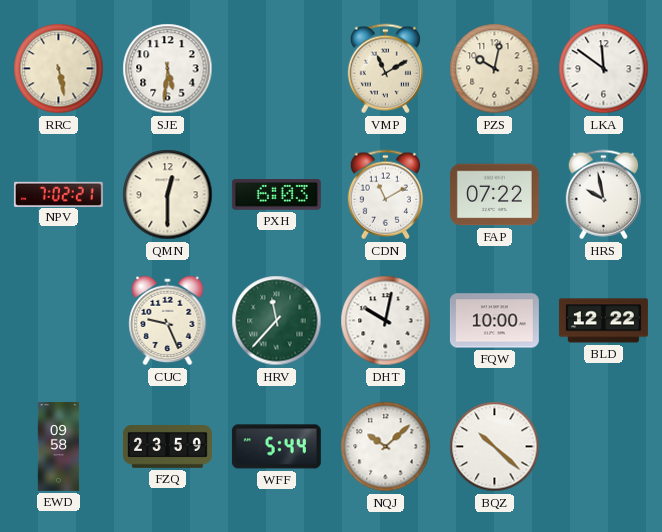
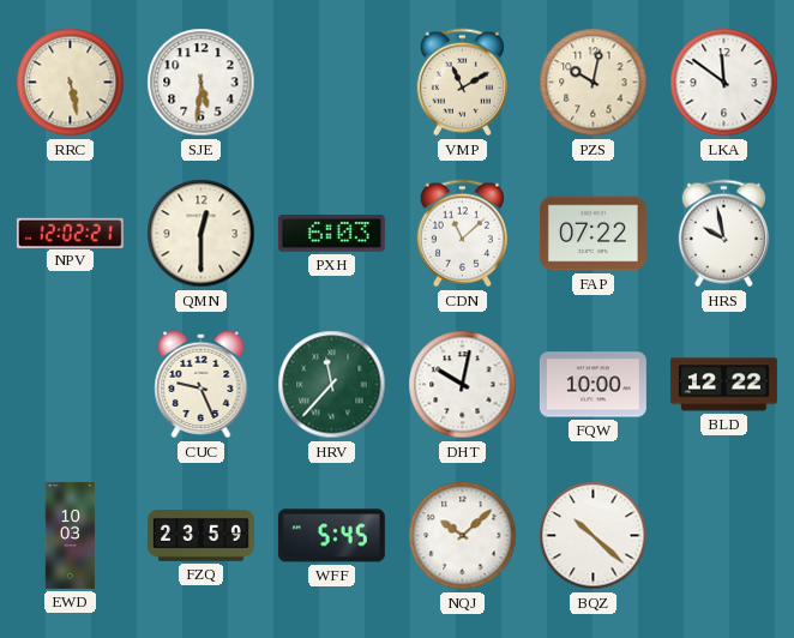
NPV: 7:02 -> 12:02 (70, 233)
CDN: 11:10 -> 11:08 (462, 234)
EWD: 09:58 -> 10:03 (71, 535)
WFF: 5:44 -> 5:45 (331, 536)
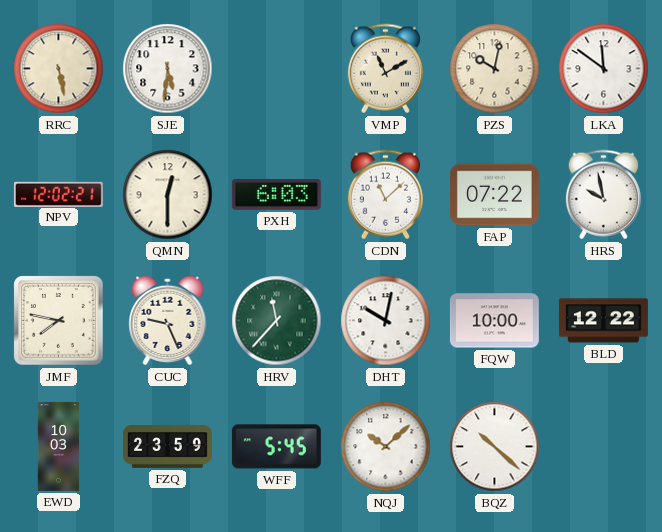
JMF: none -> 7:47 (59, 321)
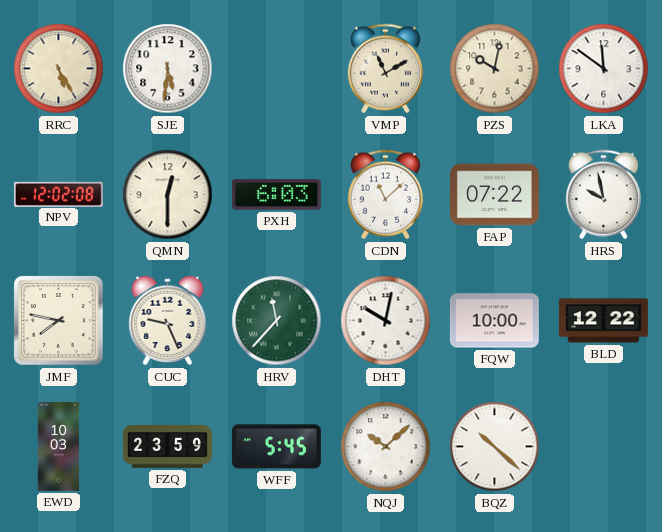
RRC: 5:28 -> 5:25 (59, 69)
NPV: 12:02:21 -> 12:02:08 (58, 194)
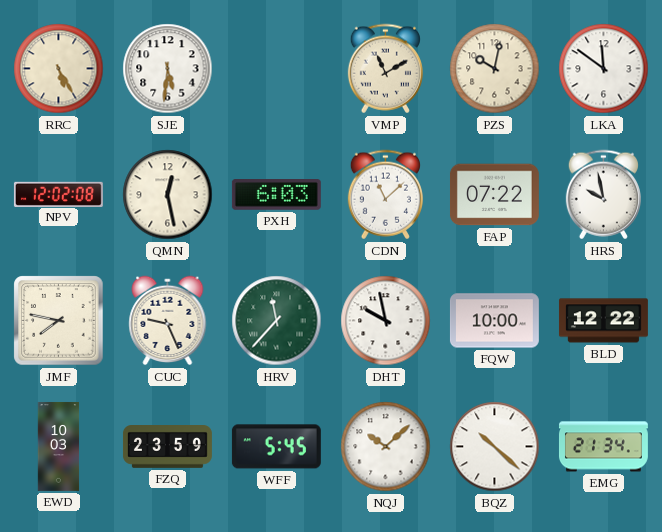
QMN: 12:30 -> 12:28 (168, 195)
DHT: 10:02 -> 9:58 (386, 321)
EMG: none -> 21:34 (603, 447)
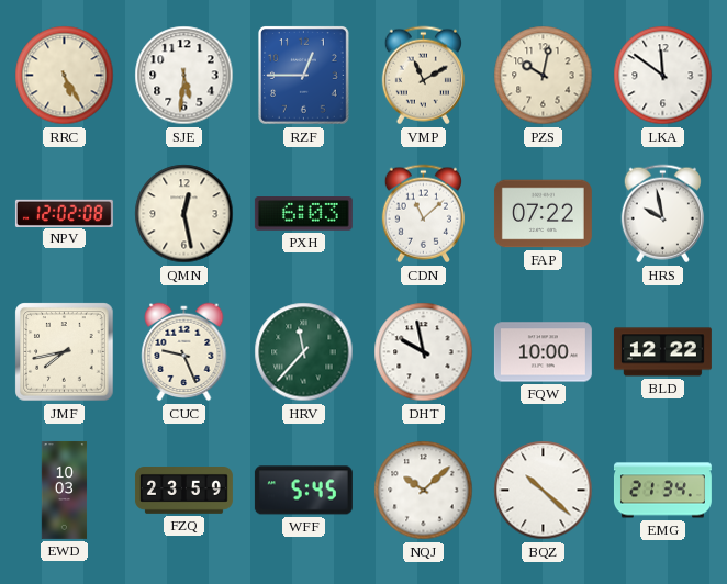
RZF: none -> 12:45 (304, 76)
JMF: 7:47 -> 7:43 (65, 352)
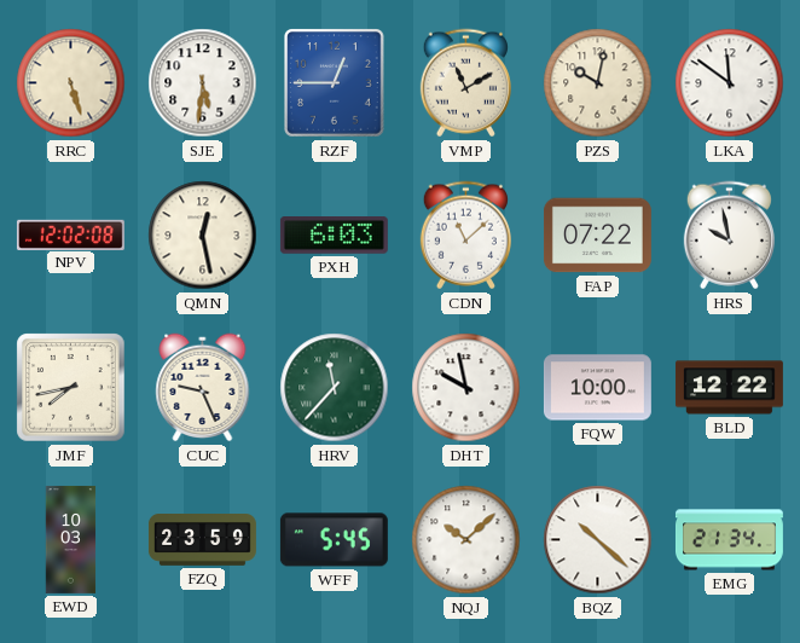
RRC: 5:25 -> 5:27 (71, 83)
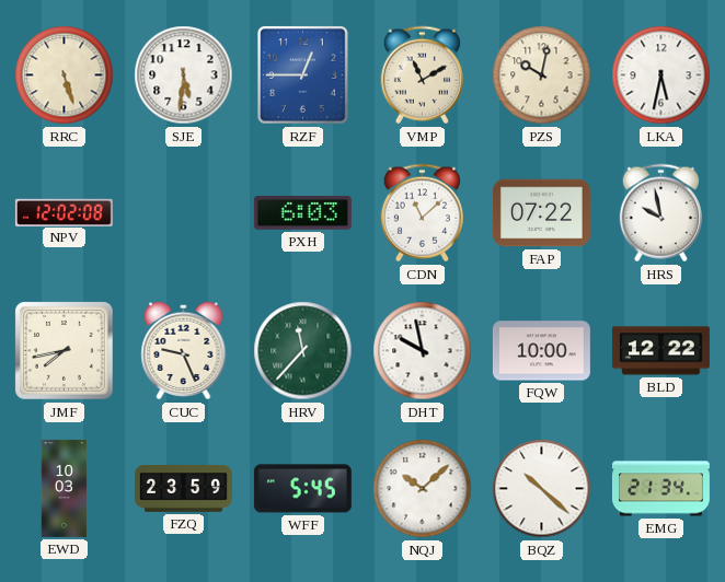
LKA: 11:51 -> 5:32 (661, 75)
QMN: 12:28 -> none (203, 236)
